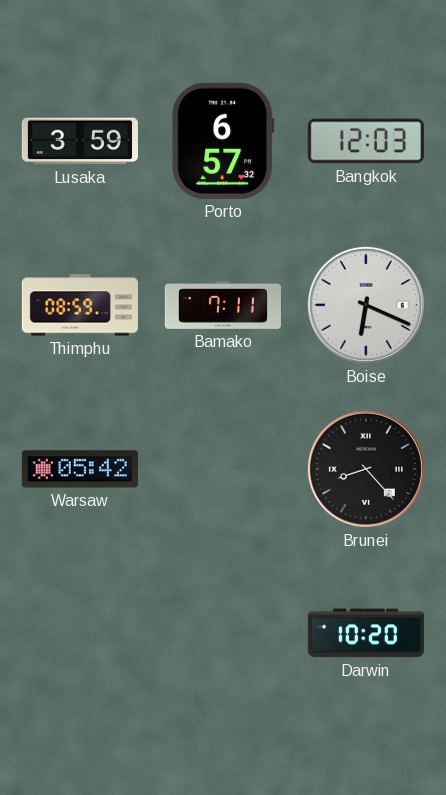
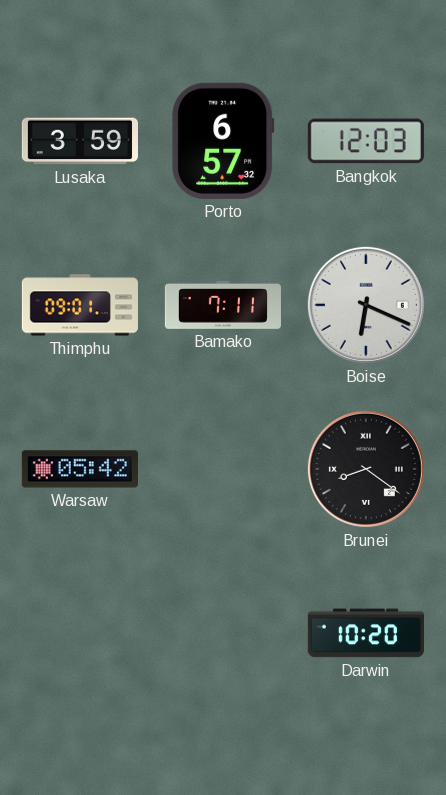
Thimphu: 08:59 -> 09:01 (80, 305)
Brunei: 8:23 -> 8:21 (366, 469)
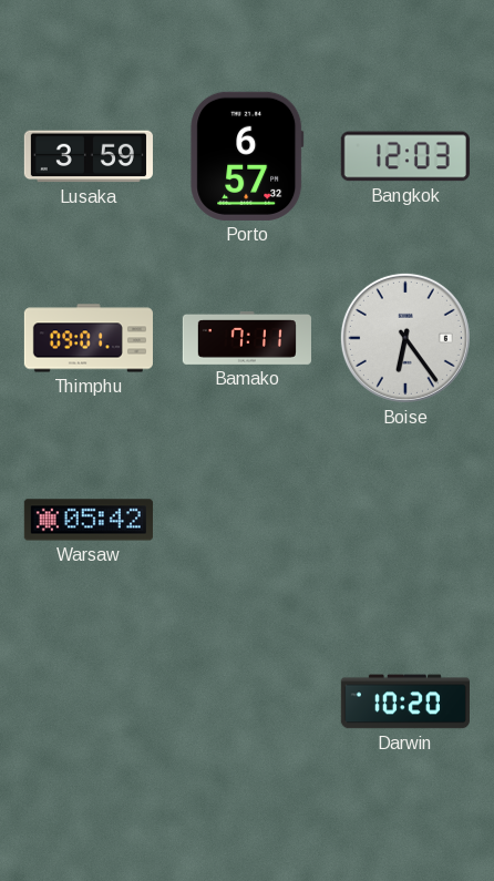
Boise: 6:19 -> 6:24 (405, 338)
Brunei: 8:21 -> none (366, 469)
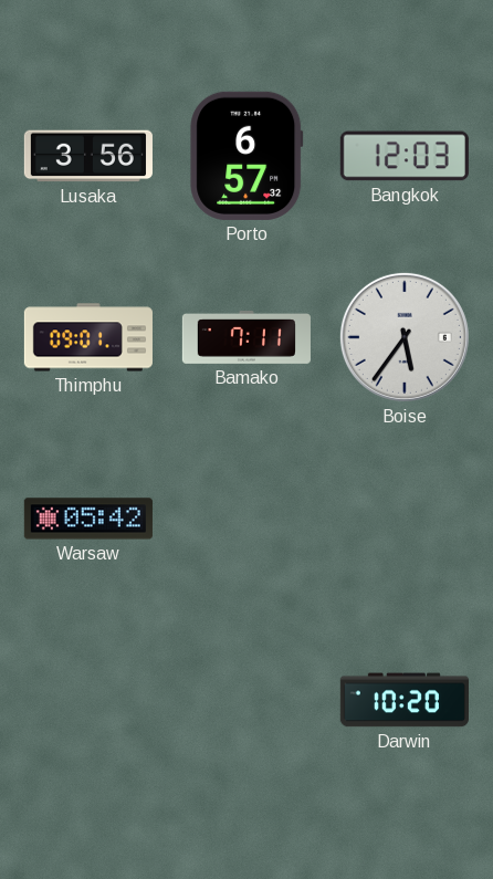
Lusaka: 3:59 -> 3:56 (88, 156)
Boise: 6:24 -> 5:36 (405, 337)
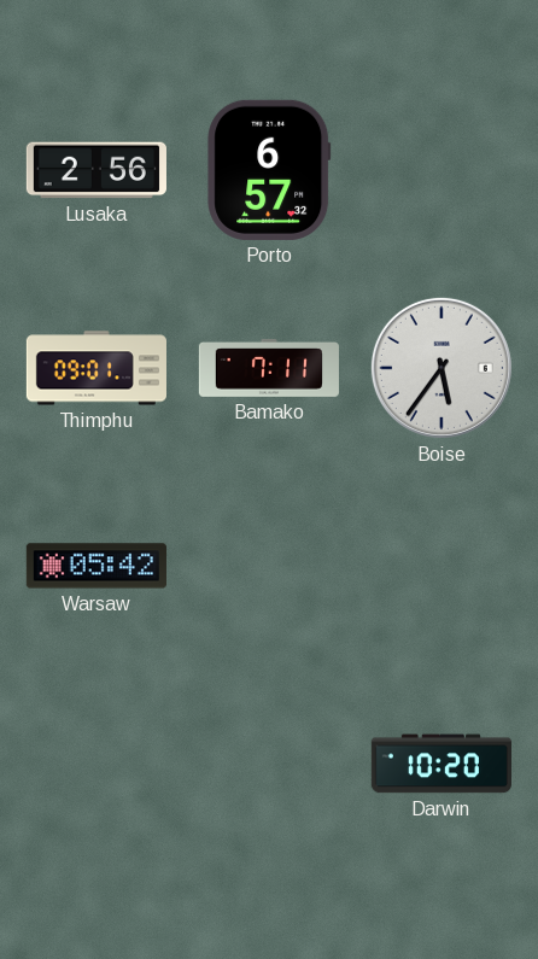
Lusaka: 3:56 -> 2:56 (97, 170)
Bangkok: 12:03 -> none (405, 156)
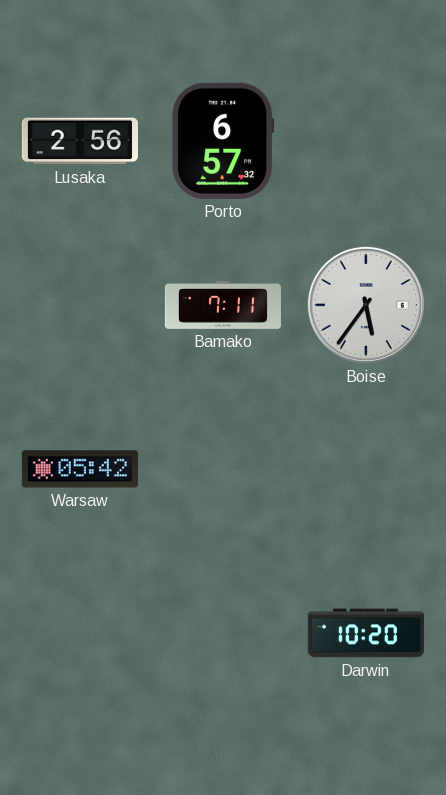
Thimphu: 09:01 -> none (97, 368)
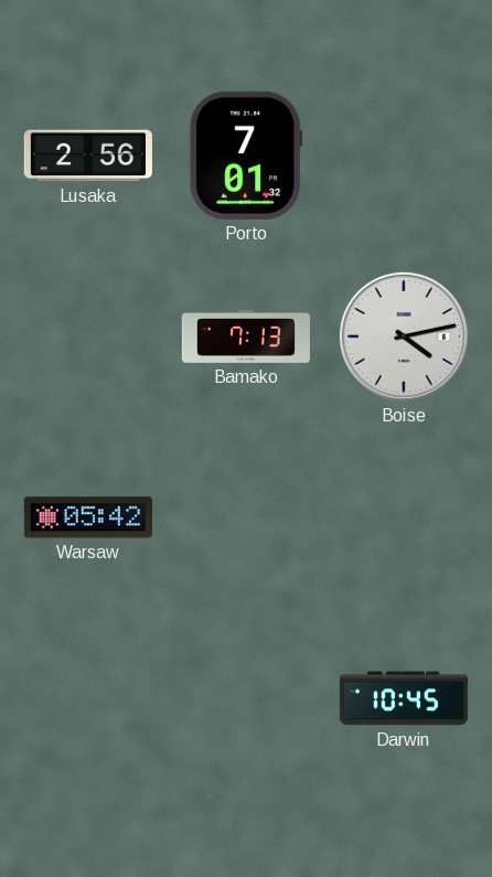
Porto: 6:57 -> 7:01 (246, 156)
Bamako: 7:11 -> 7:13 (246, 336)
Boise: 5:36 -> 4:13 (404, 336)
Darwin: 10:20 -> 10:45 (404, 698)
